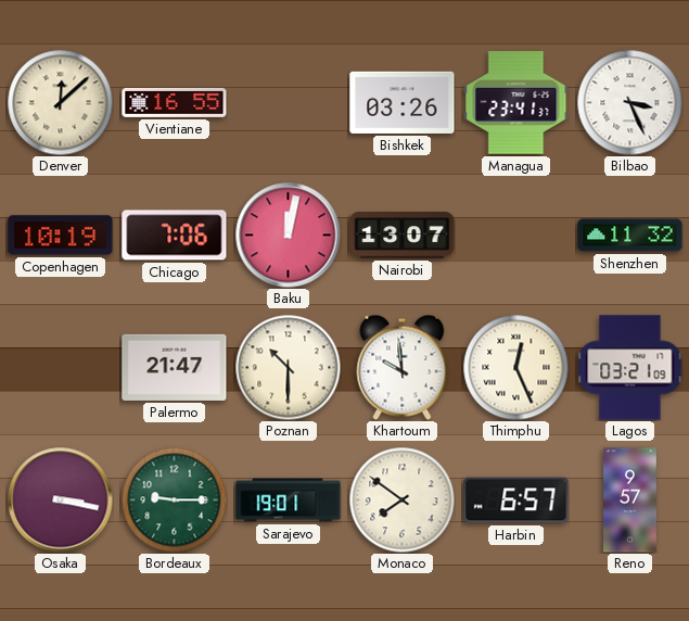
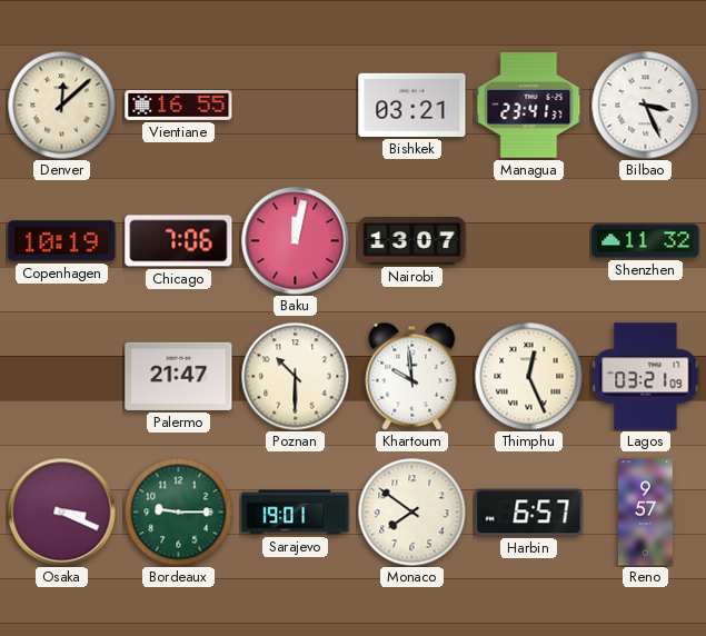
Bishkek: 03:26 -> 03:21 (412, 105)
Osaka: 3:17 -> 3:19 (62, 513)
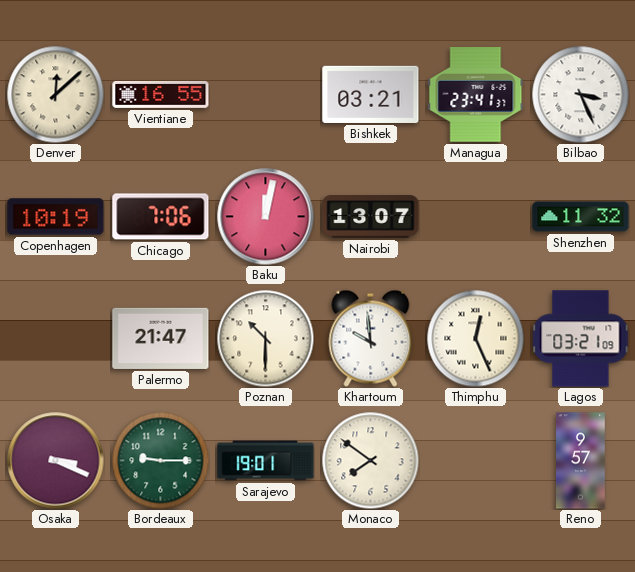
Harbin: 6:57 -> none (529, 513)
